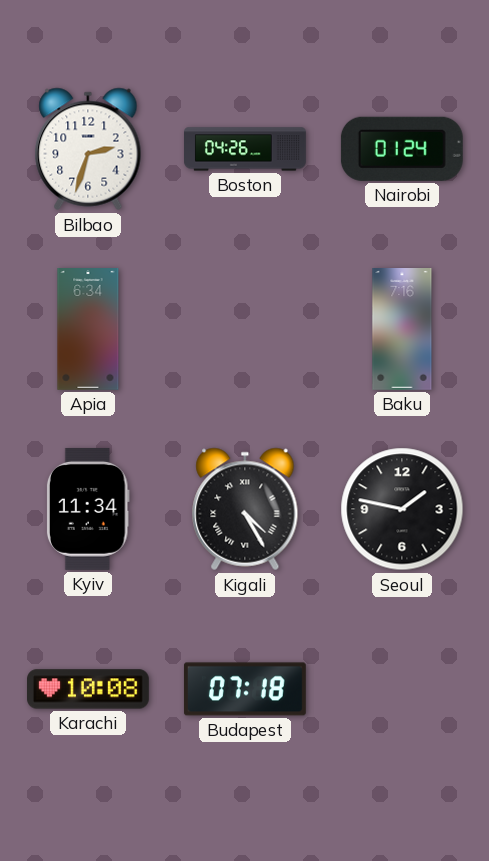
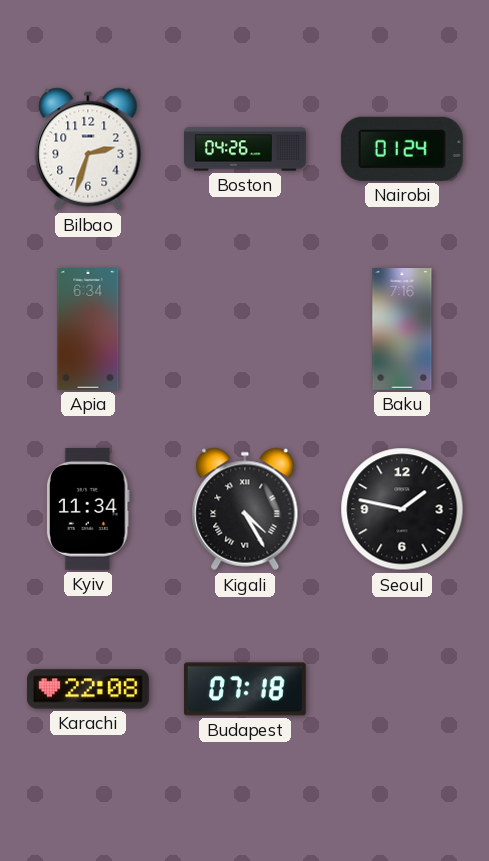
Karachi: 10:08 -> 22:08 (89, 689)
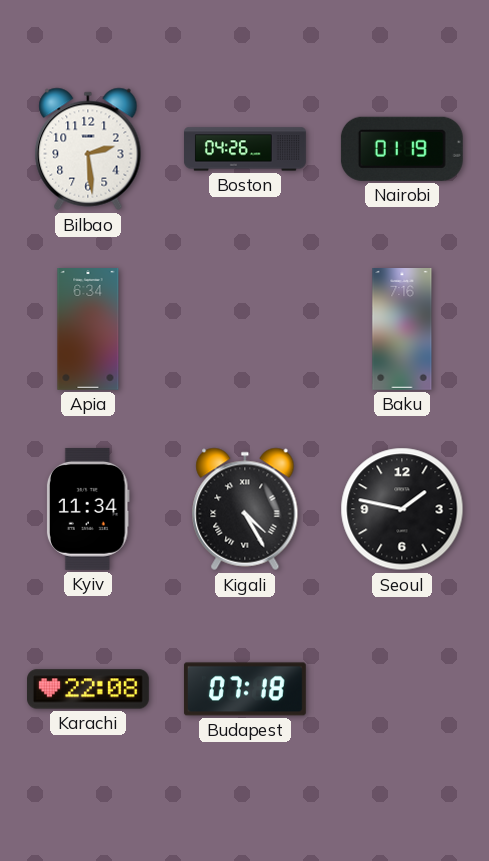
Bilbao: 2:33 -> 2:29 (88, 149)
Nairobi: 01:24 -> 01:19 (402, 149)
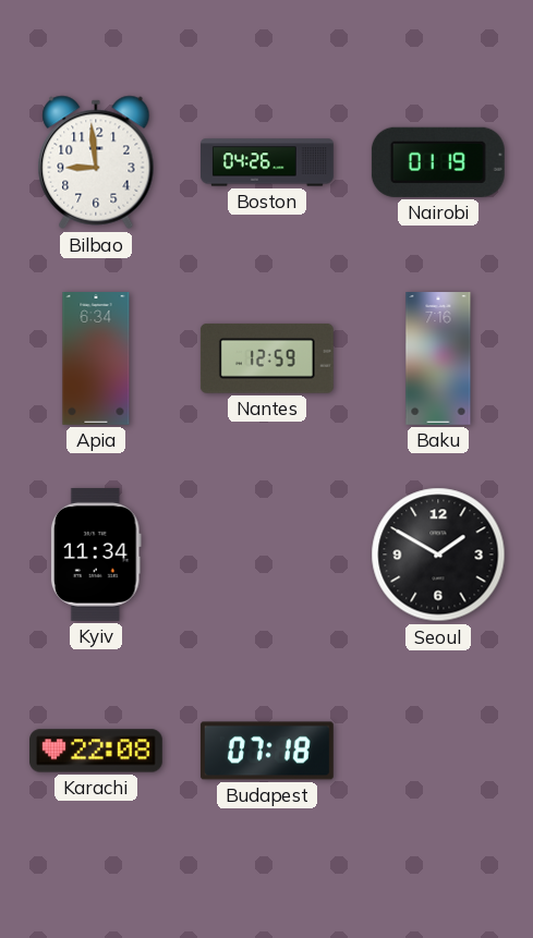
Bilbao: 2:29 -> 8:59 (96, 162)
Nantes: none -> 12:59 (267, 358)
Kigali: 4:25 -> none (245, 509)
Seoul: 1:47 -> 1:50 (438, 555)
